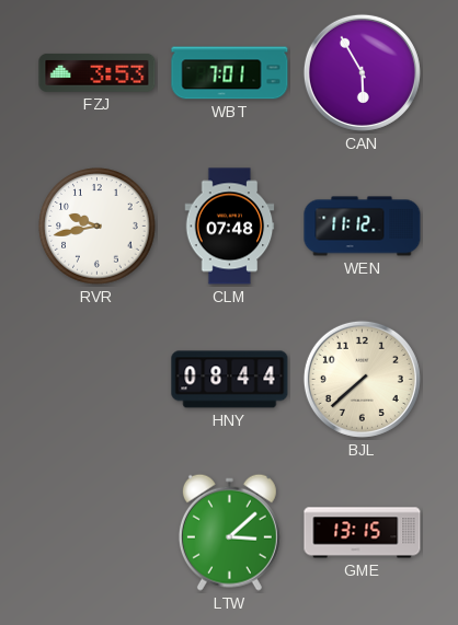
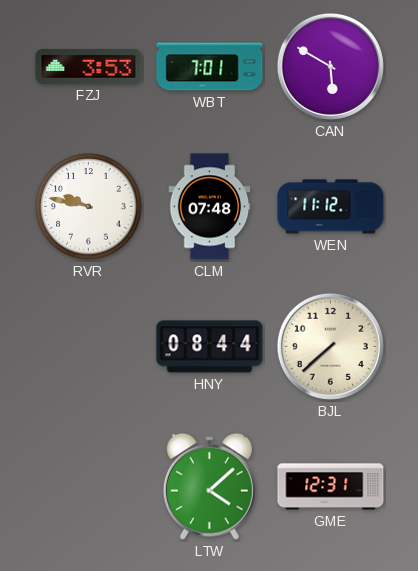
CAN: 5:55 -> 5:50 (330, 66)
RVR: 9:43 -> 9:47 (89, 207)
LTW: 3:08 -> 4:08 (209, 486)
GME: 13:15 -> 12:31 (331, 487)
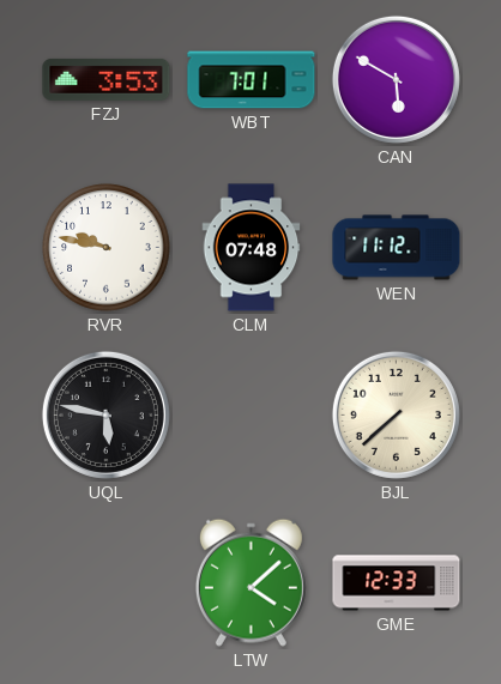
UQL: none -> 5:47 (105, 414)
HNY: 08:44 -> none (210, 347)
GME: 12:31 -> 12:33 (397, 583)
